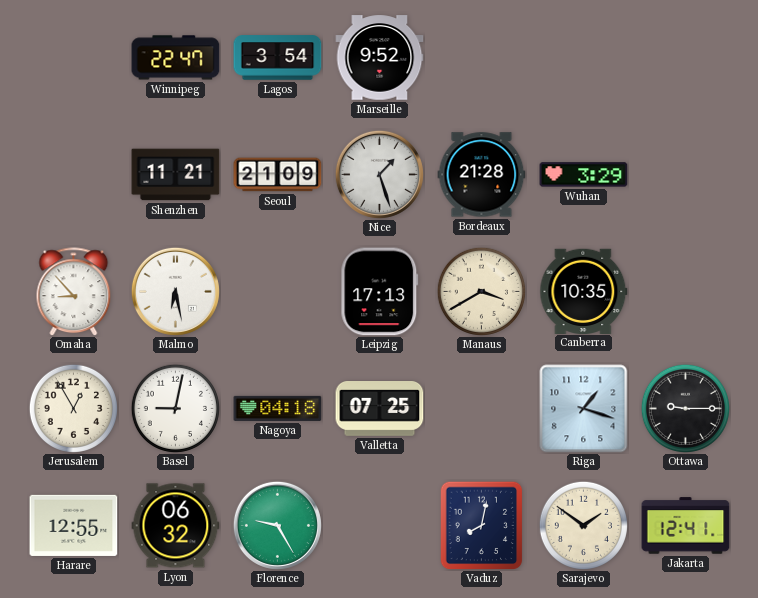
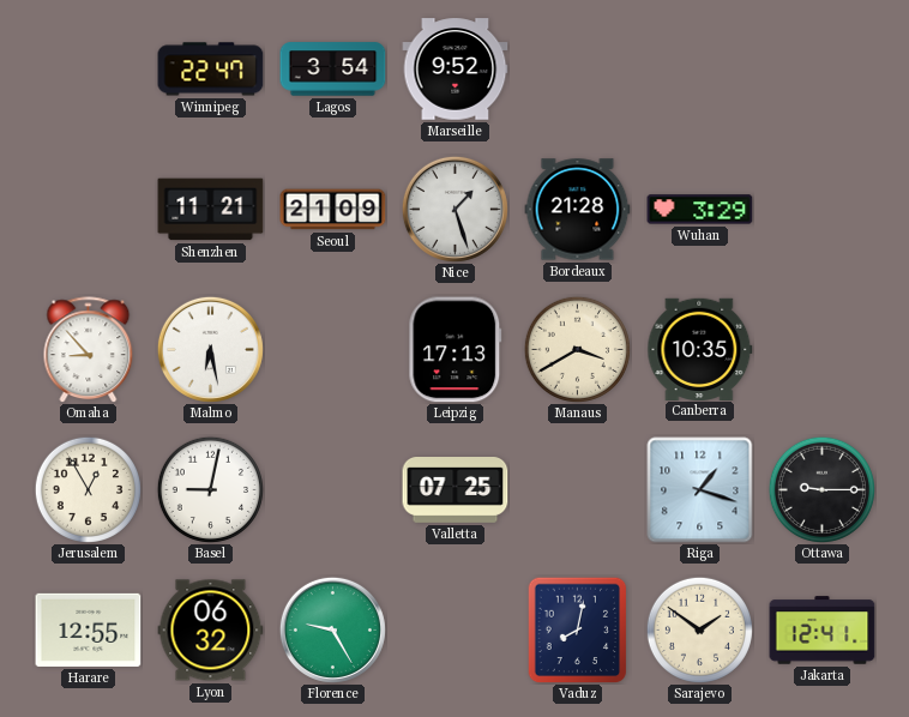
Nagoya: 04:18 -> none (278, 408)
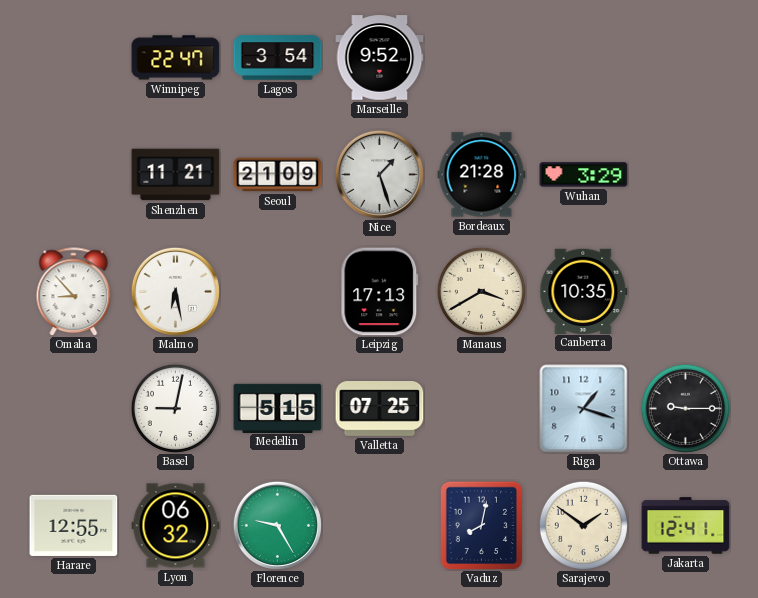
Jerusalem: 12:55 -> none (88, 489)
Medellin: none -> 5:15 (278, 408)
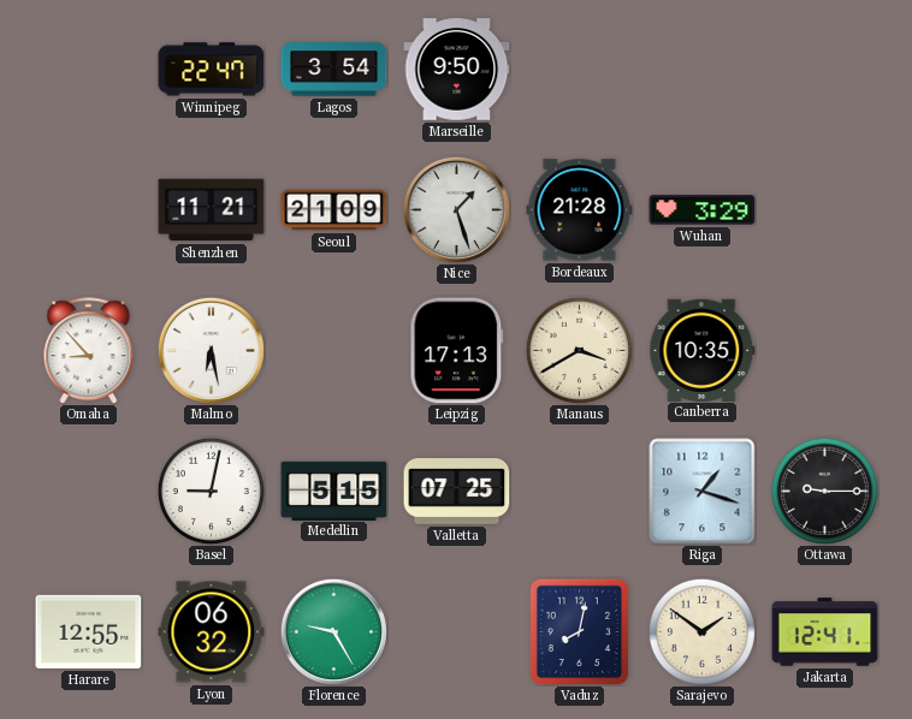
Marseille: 9:52 -> 9:50 (457, 70)
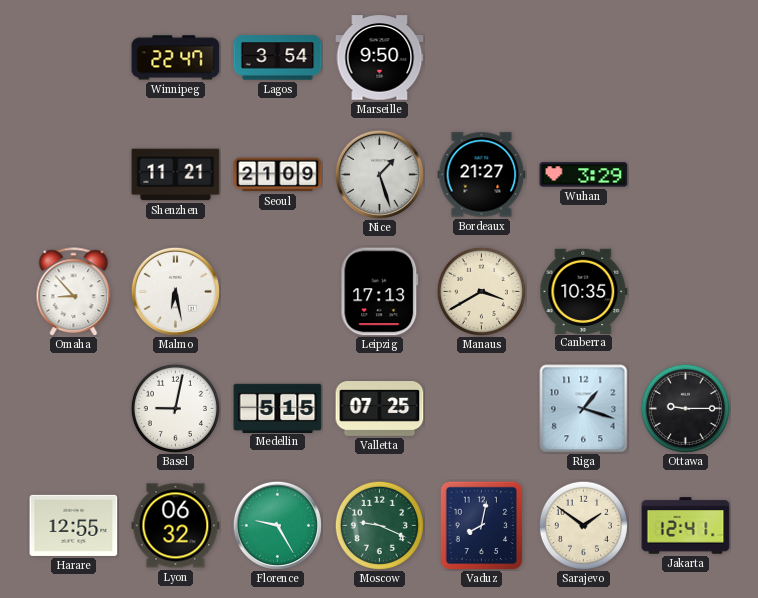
Bordeaux: 21:28 -> 21:27 (482, 175)
Moscow: none -> 9:19 (379, 525)
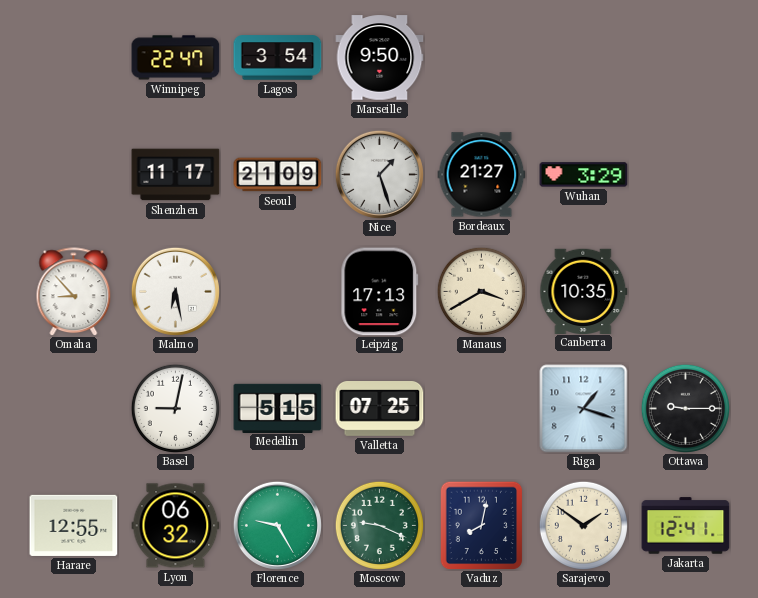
Shenzhen: 11:21 -> 11:17 (176, 175)
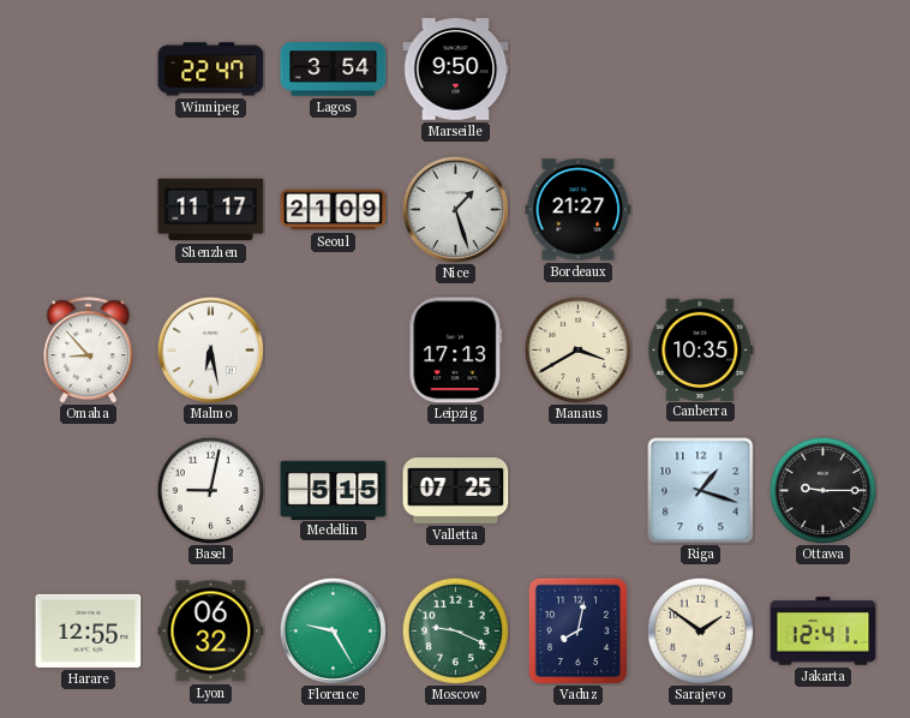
Wuhan: 3:29 -> none (584, 175)
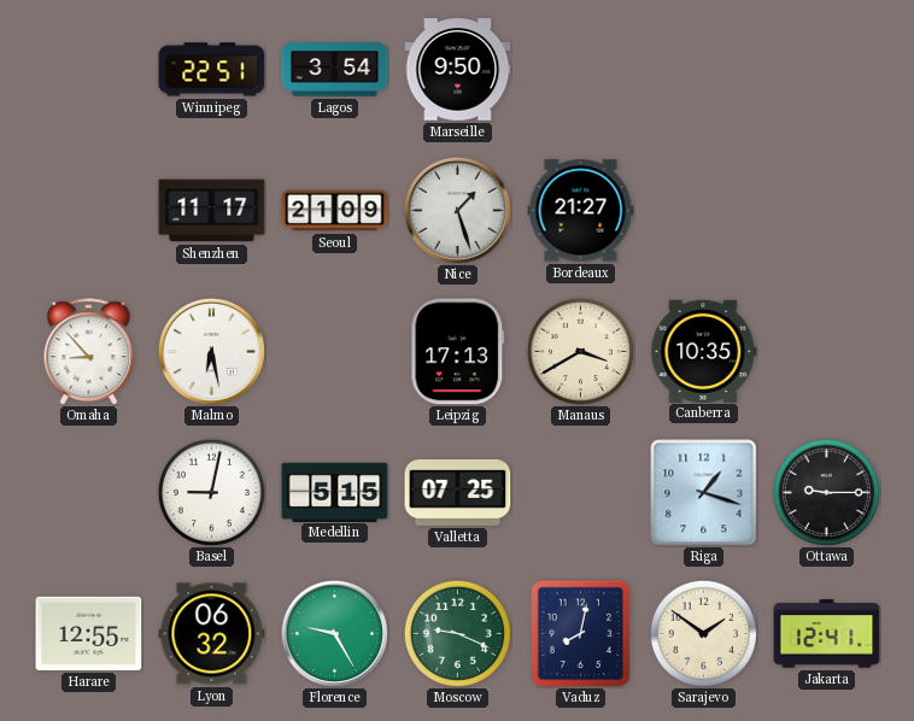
Winnipeg: 22:47 -> 22:51 (212, 70)
